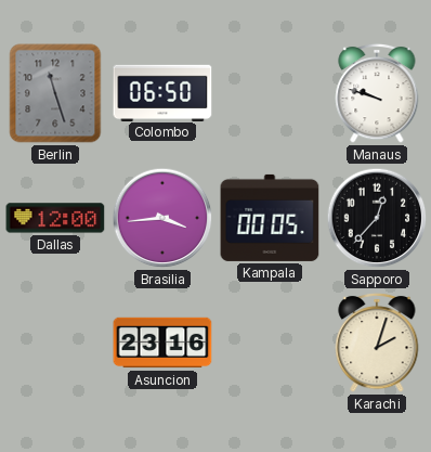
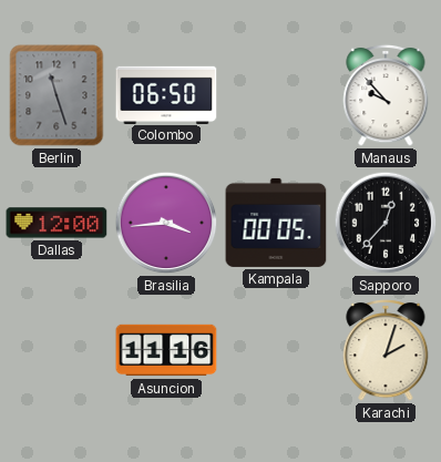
Manaus: 9:48 -> 9:53 (386, 95)
Asuncion: 23:16 -> 11:16 (166, 350)
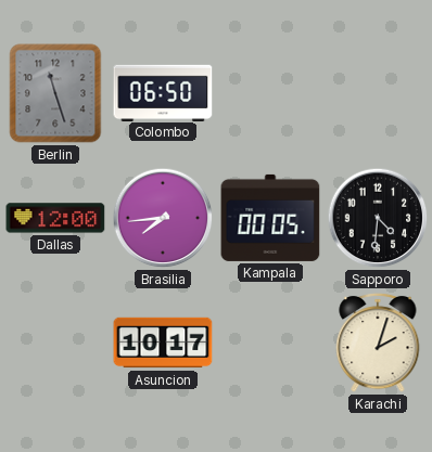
Manaus: 9:53 -> none (386, 95)
Brasilia: 3:44 -> 7:44 (163, 218)
Sapporo: 12:37 -> 4:31 (378, 218)
Asuncion: 11:16 -> 10:17 (163, 343)
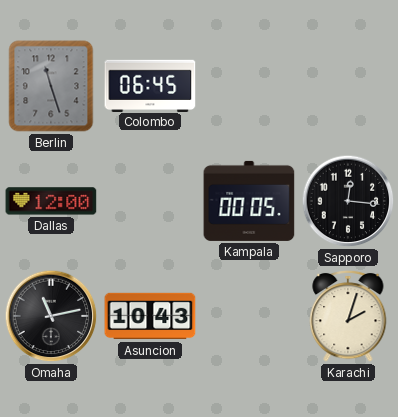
Colombo: 06:50 -> 06:45 (150, 85)
Brasilia: 7:44 -> none (163, 218)
Sapporo: 4:31 -> 12:16 (348, 201)
Omaha: none -> 11:13 (51, 316)
Asuncion: 10:17 -> 10:43 (150, 316)
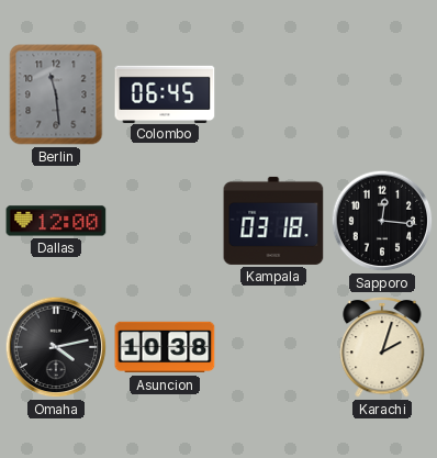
Berlin: 11:27 -> 11:29 (56, 94)
Kampala: 00:05 -> 03:18 (273, 221)
Omaha: 11:13 -> 4:13 (56, 347)
Asuncion: 10:43 -> 10:38 (165, 347)
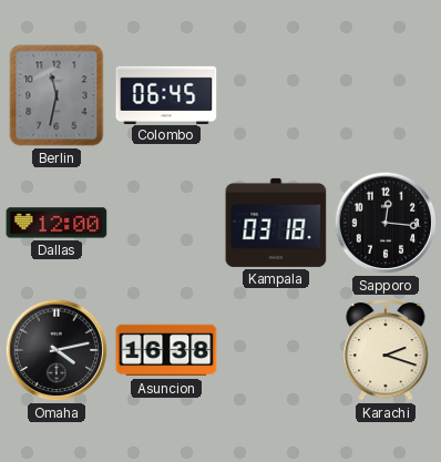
Berlin: 11:29 -> 11:32 (57, 95)
Asuncion: 10:38 -> 16:38 (166, 350)
Karachi: 2:03 -> 2:18 (386, 350)
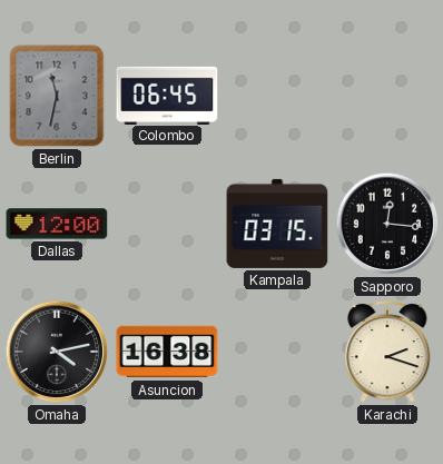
Kampala: 03:18 -> 03:15 (277, 224)
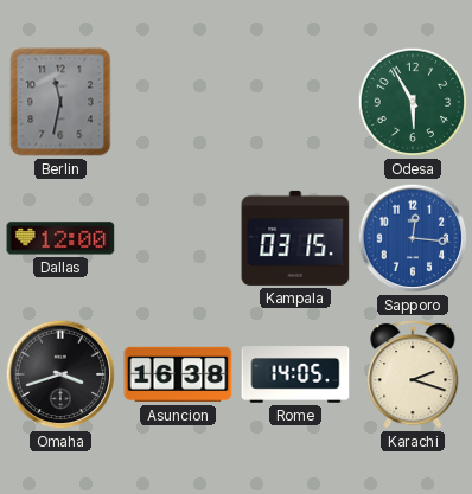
Colombo: 06:45 -> none (167, 95)
Odesa: none -> 5:55 (413, 102)
Sapporo dial: black -> blue (413, 238)
Omaha: 4:13 -> 3:42 (60, 374)
Rome: none -> 14:05 (295, 374)
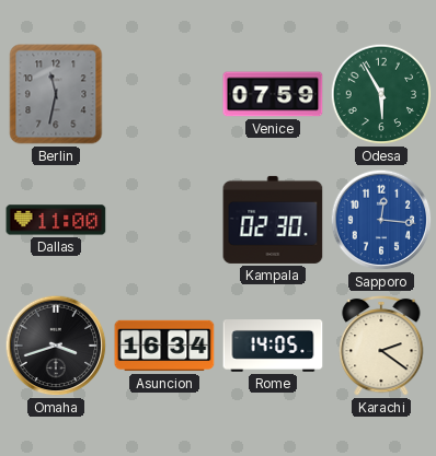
Venice: none -> 07:59 (273, 94)
Dallas: 12:00 -> 11:00 (56, 220)
Kampala: 03:15 -> 02:30 (273, 220)
Asuncion: 16:38 -> 16:34 (164, 346)
Karachi: 2:18 -> 2:21 (381, 346)
